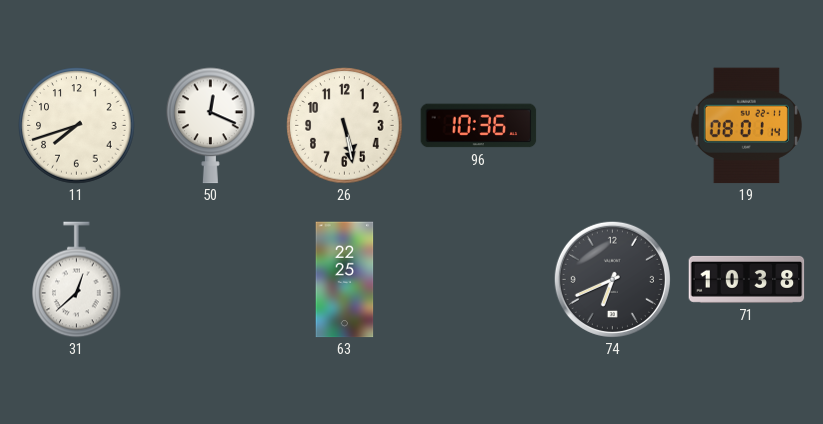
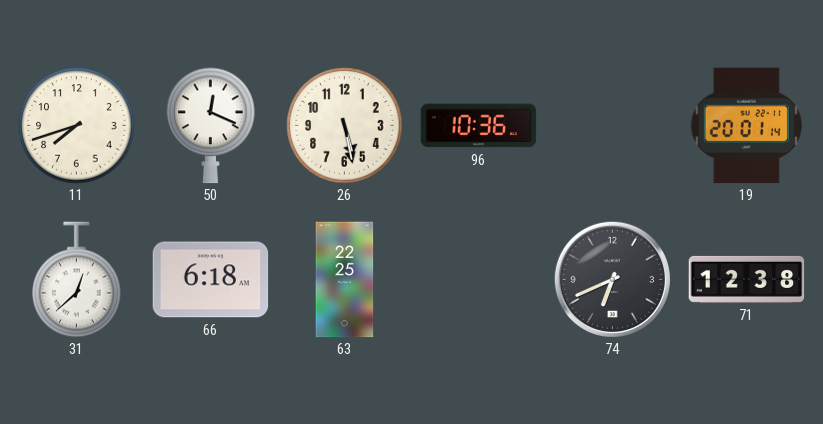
19: 08:01 -> 20:01 (746, 126)
66: none -> 6:18 (211, 280)
71: 10:38 -> 12:38 (747, 279)
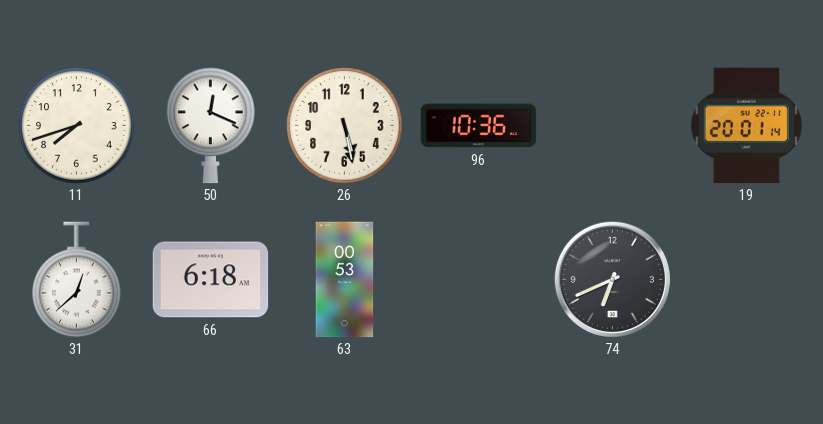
63: 22:25 -> 00:53 (345, 280)
71: 12:38 -> none (747, 279)
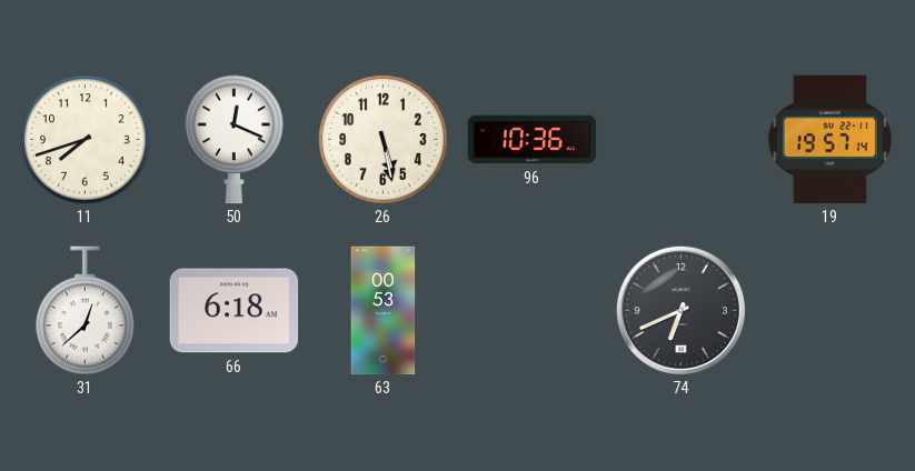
19: 20:01 -> 19:57 (829, 140)
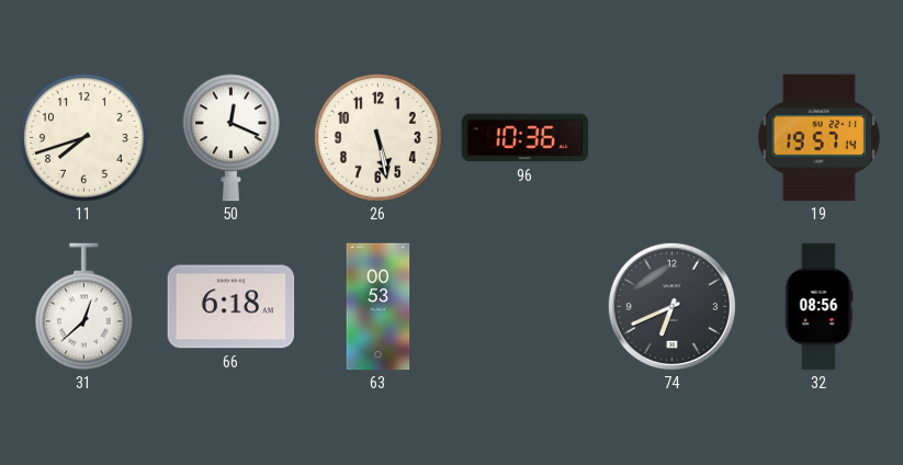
32: none -> 08:56 (819, 307)
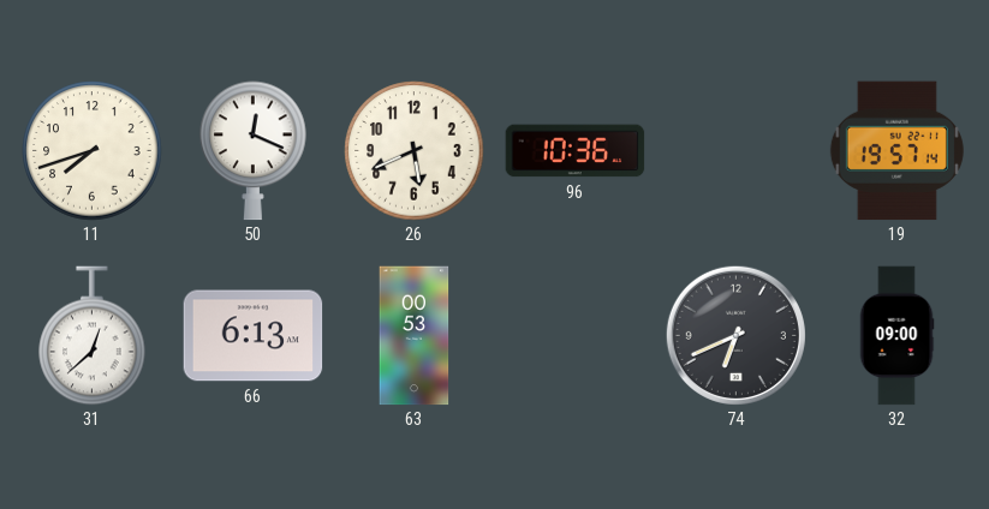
26: 5:28 -> 5:41 (415, 151)
66: 6:18 -> 6:13 (254, 336)
32: 08:56 -> 09:00 (896, 336)
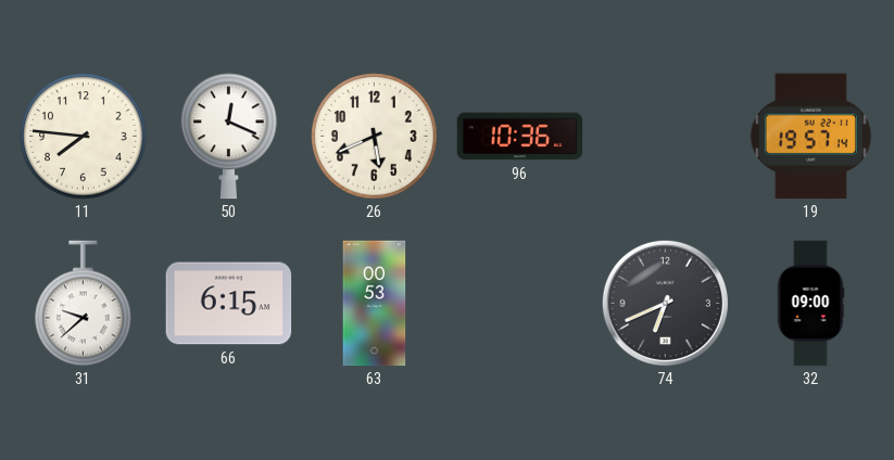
11: 7:42 -> 7:46 (84, 137)
31: 12:38 -> 9:38 (84, 304)
66: 6:13 -> 6:15 (229, 304)
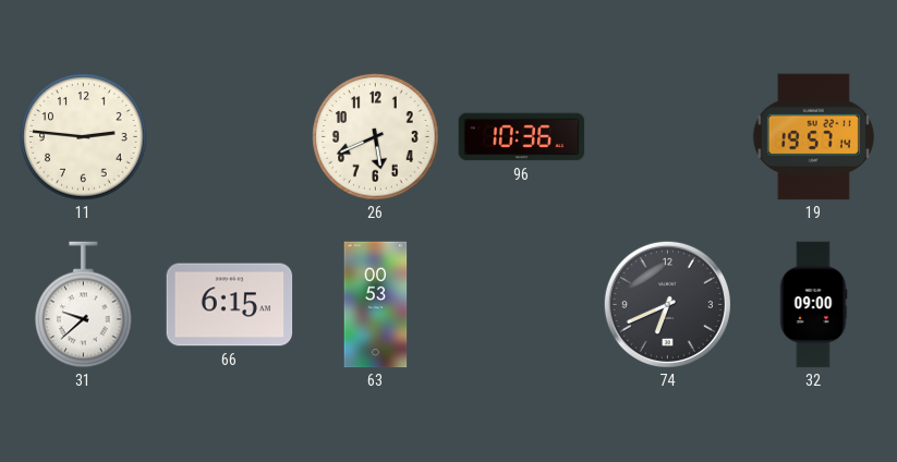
11: 7:46 -> 2:46 (84, 137)
50: 12:19 -> none (229, 137)
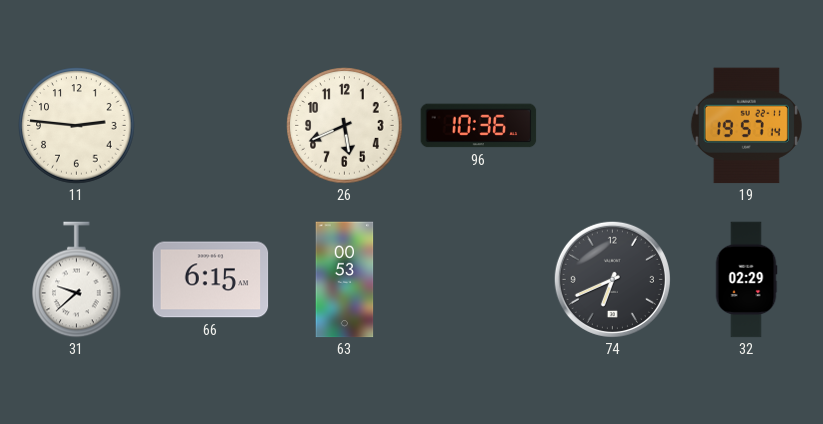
32: 09:00 -> 02:29 (746, 280)
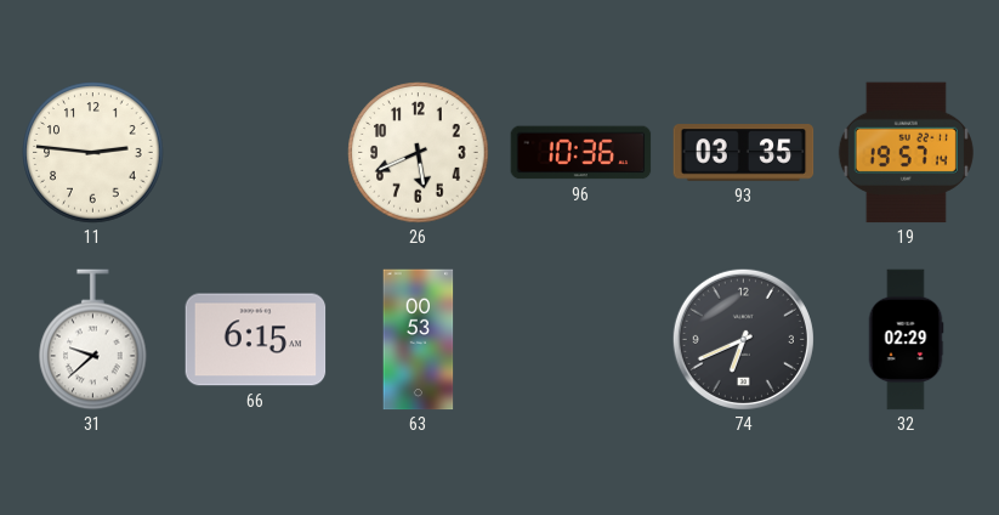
93: none -> 03:35 (744, 153)
